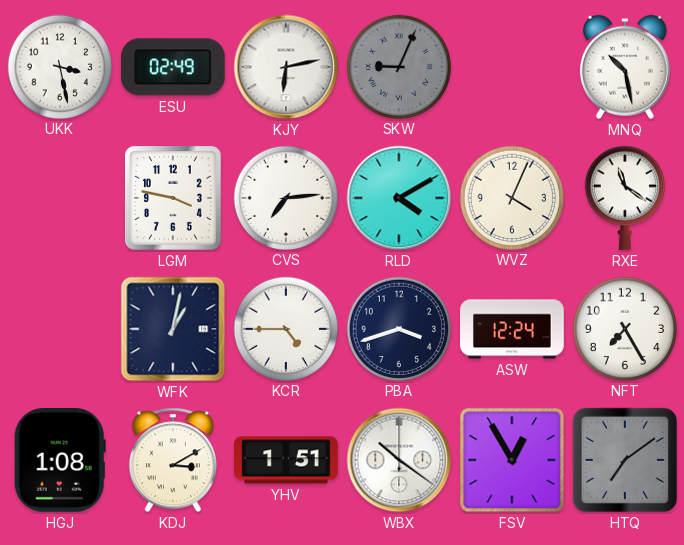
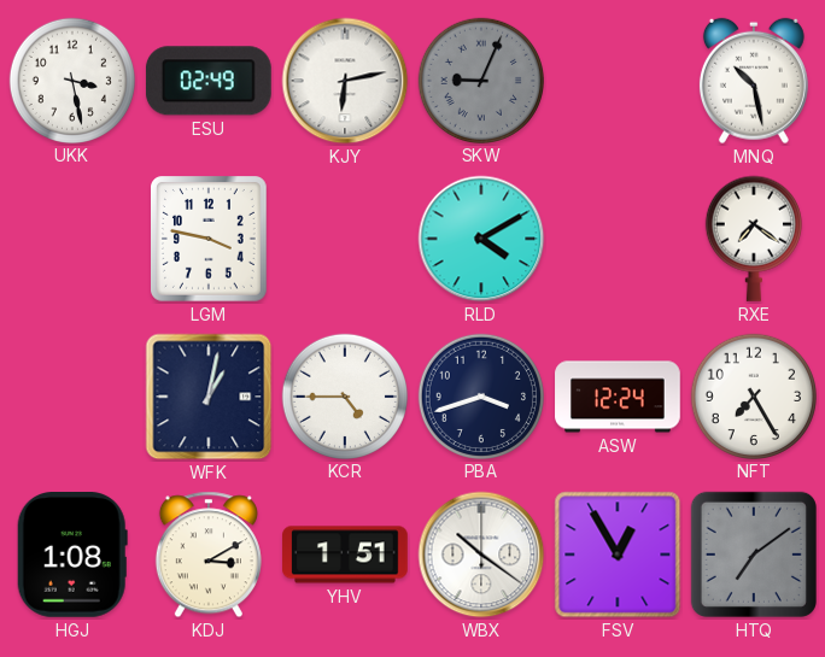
CVS: 7:14 -> none (285, 197)
WVZ: 4:04 -> none (511, 197)
RXE: 11:21 -> 7:21 (754, 239)
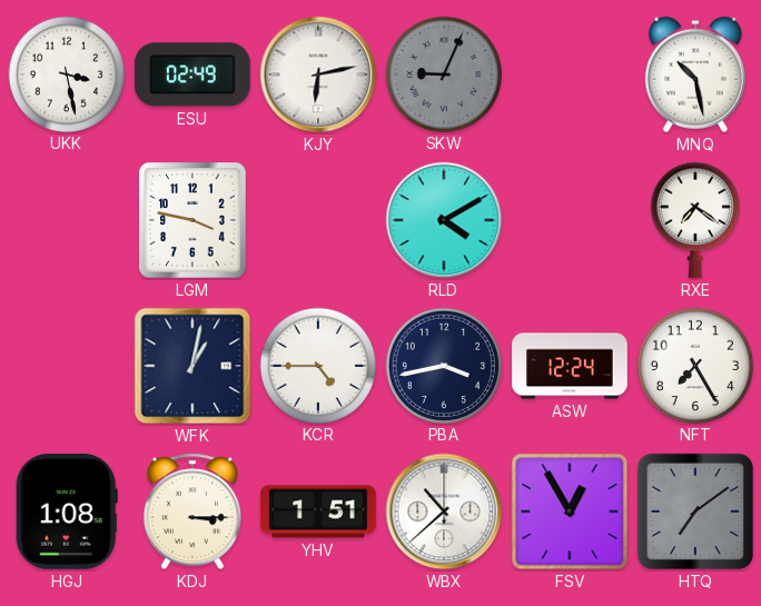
PBA: 3:42 -> 3:43 (443, 365)
KDJ: 3:10 -> 3:15 (192, 511)
WBX: 10:21 -> 10:38 (444, 511)
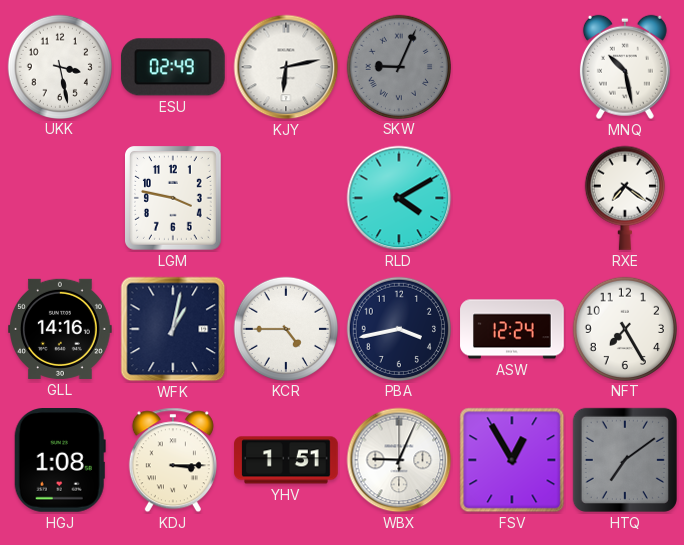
GLL: none -> 14:16 (61, 329)
WBX: 10:38 -> 9:04 (399, 460)
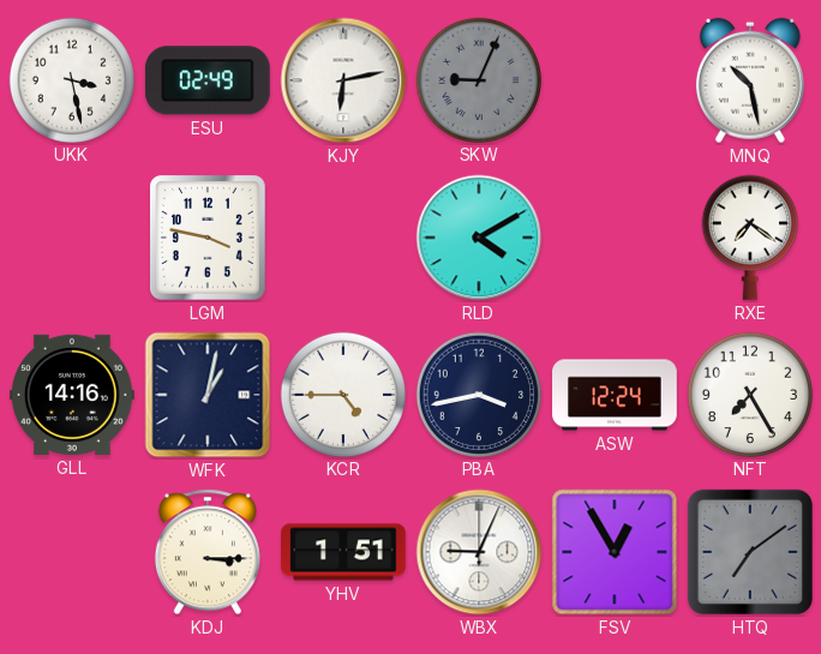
HGJ: 1:08 -> none (60, 461)
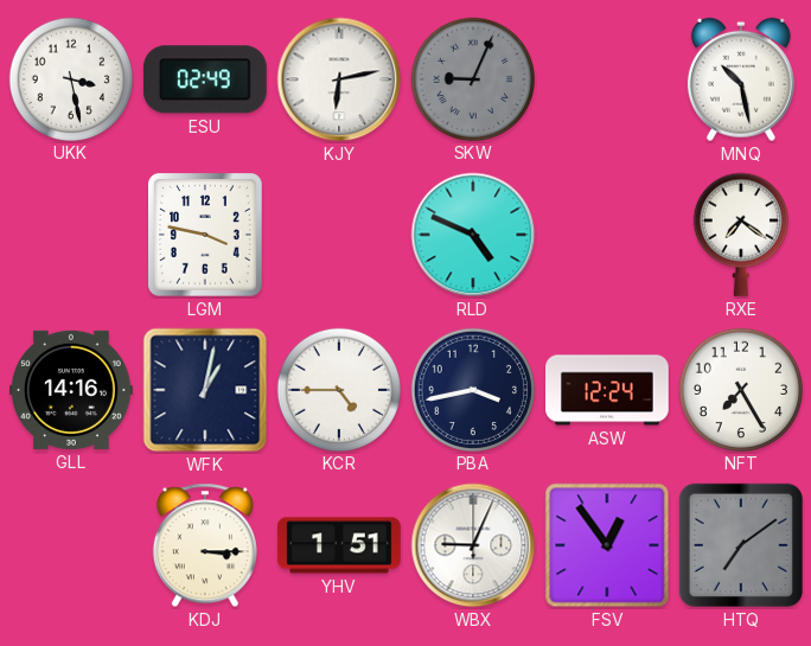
RLD: 4:10 -> 4:49 (473, 235)
FSV: 12:55 -> 12:54 (607, 545)
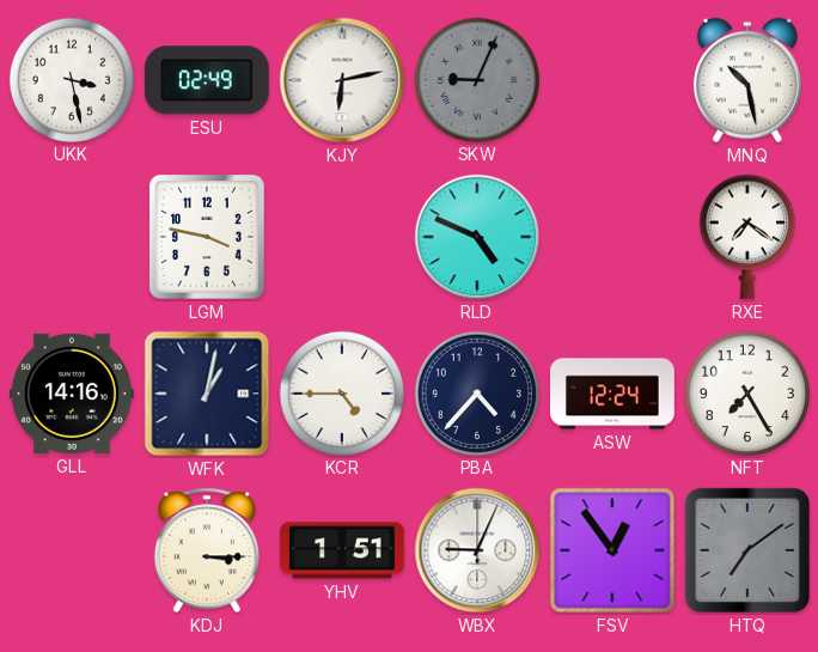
PBA: 3:43 -> 4:37 (476, 392)
